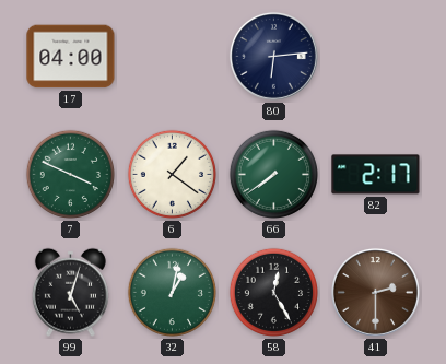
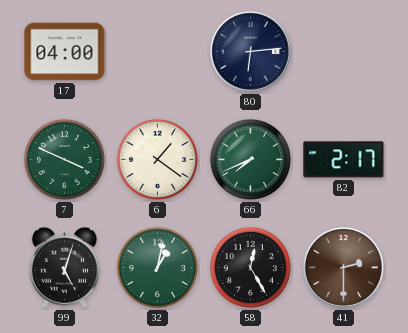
66: 7:39 -> 7:41 (250, 159)
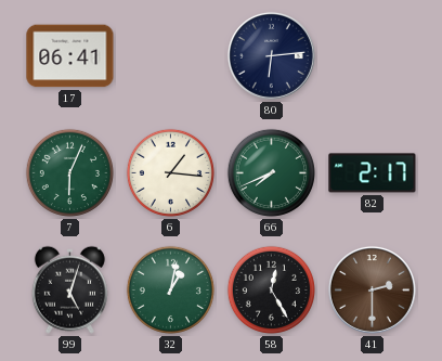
17: 04:00 -> 06:41 (70, 56)
7: 3:49 -> 6:04 (69, 172)
6: 1:21 -> 1:16 (170, 172)
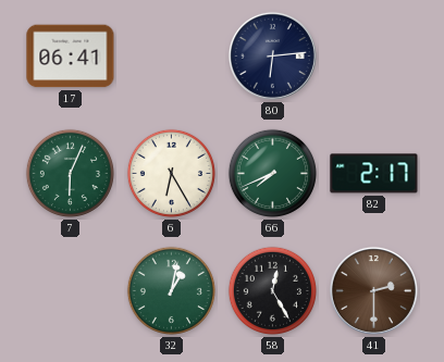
6: 1:16 -> 6:25 (171, 173)
99: 5:03 -> none (69, 289)
